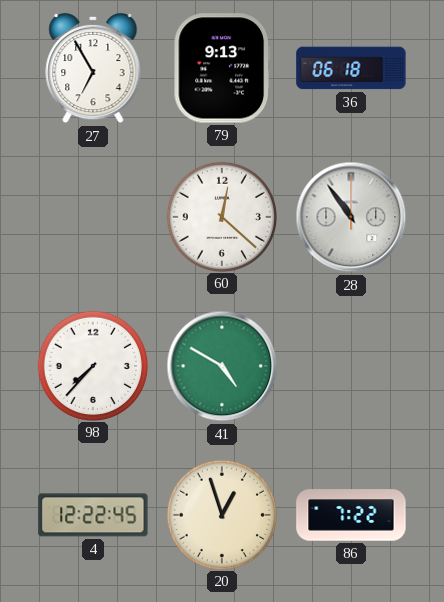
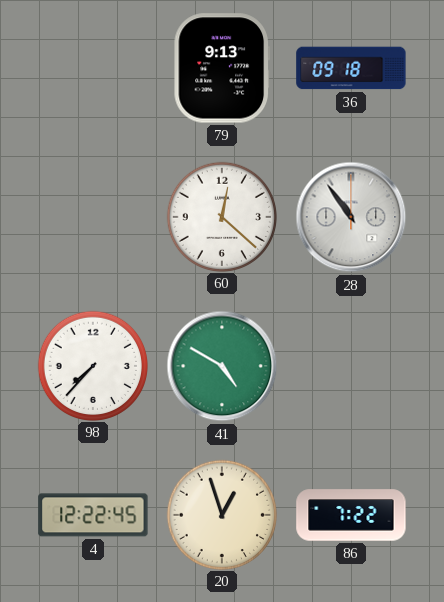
27: 6:55 -> none (93, 68)
36: 06:18 -> 09:18 (351, 68)
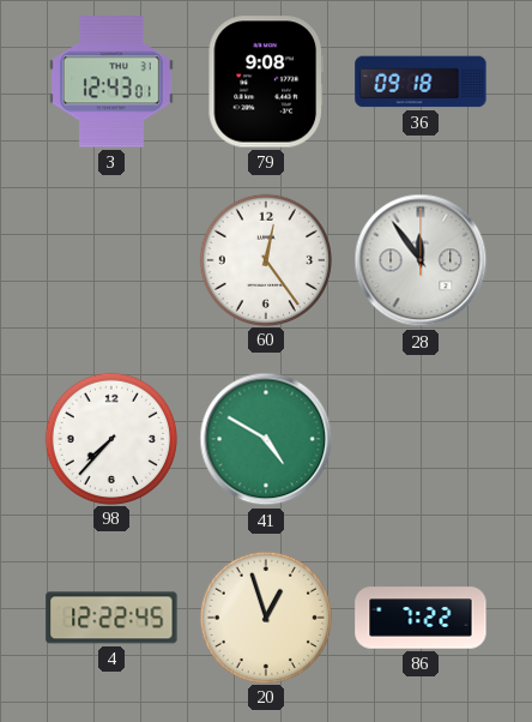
3: none -> 12:43 (111, 82)
79: 9:13 -> 9:08 (265, 82)
60: 12:22 -> 12:24 (265, 259)
28: 10:54 -> 11:54 (421, 260)
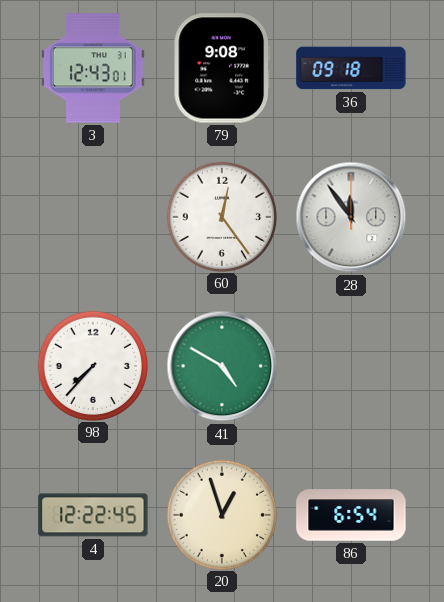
86: 7:22 -> 6:54 (351, 515)
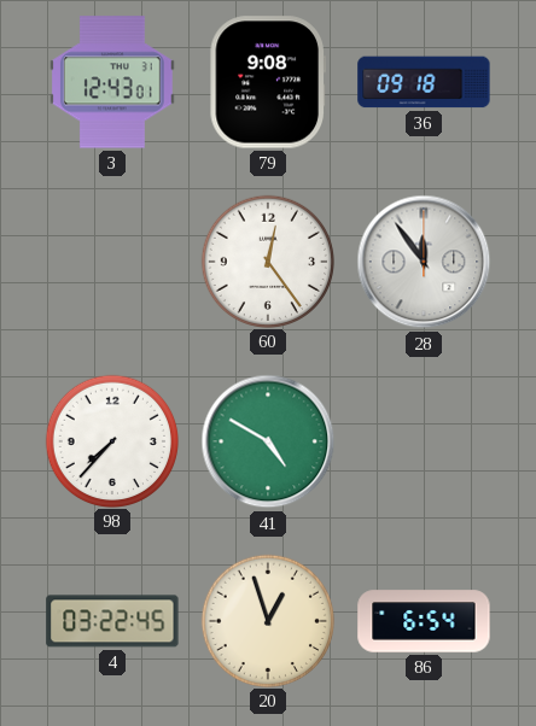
4: 12:22 -> 03:22 (112, 621)
